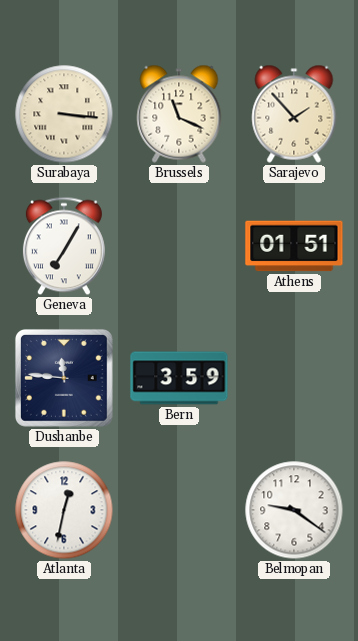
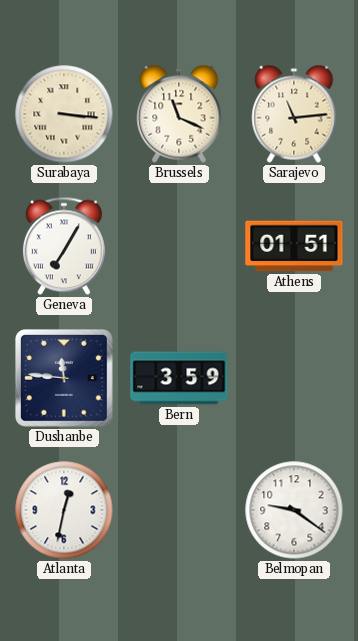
Sarajevo: 1:53 -> 11:14 (294, 114)
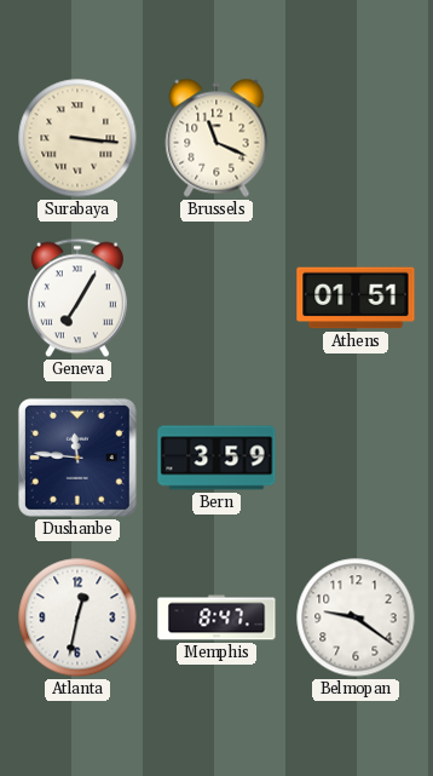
Sarajevo: 11:14 -> none (294, 114)
Memphis: none -> 8:47 (217, 617)
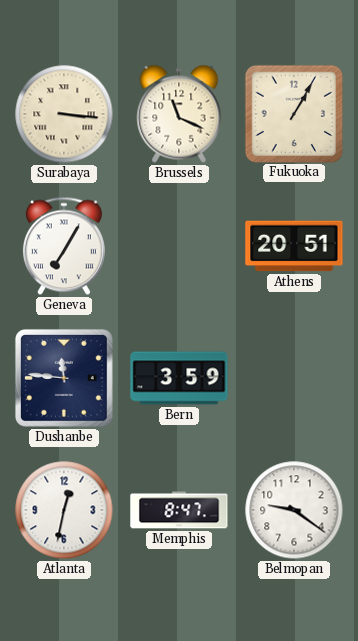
Fukuoka: none -> 1:05 (293, 113)
Athens: 01:51 -> 20:51 (294, 246)
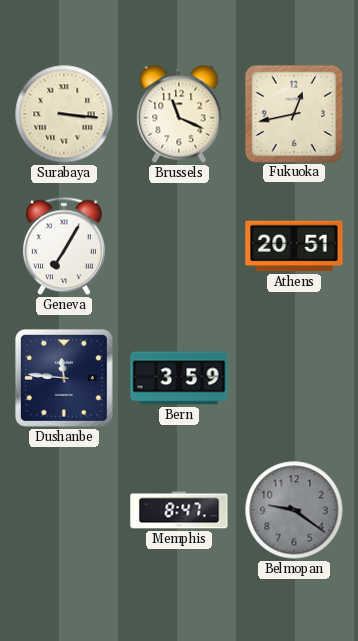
Fukuoka: 1:05 -> 12:43 (293, 113)
Atlanta: 12:32 -> none (64, 510)
Belmopan dial: white -> grey (294, 510)
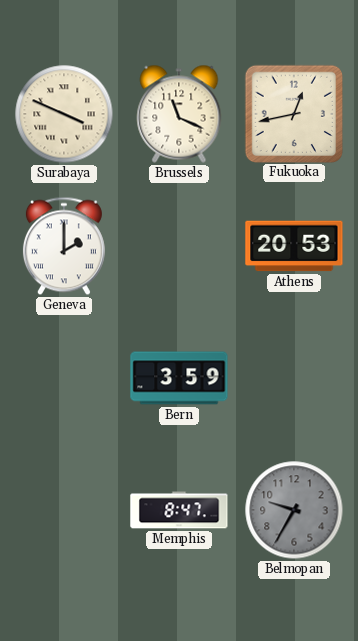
Surabaya: 3:16 -> 3:49 (64, 114)
Geneva: 7:05 -> 2:00 (64, 246)
Athens: 20:51 -> 20:53 (294, 246)
Dushanbe: 11:46 -> none (64, 378)
Belmopan: 9:21 -> 9:35 (294, 510)
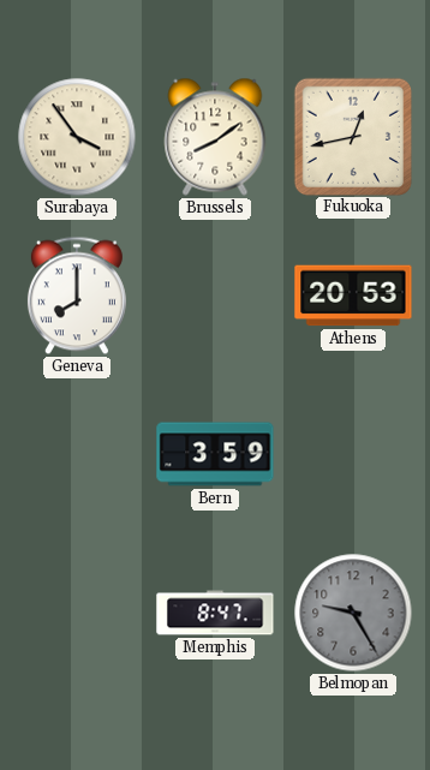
Surabaya: 3:49 -> 3:54 (77, 137)
Brussels: 11:19 -> 8:09 (215, 137)
Geneva: 2:00 -> 8:00 (77, 296)
Belmopan: 9:35 -> 9:25 (353, 613)
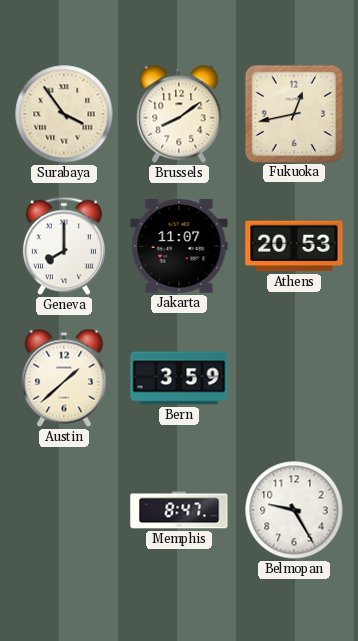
Jakarta: none -> 11:07 (179, 246)
Austin: none -> 1:38 (64, 378)
Belmopan dial: grey -> white (294, 510)
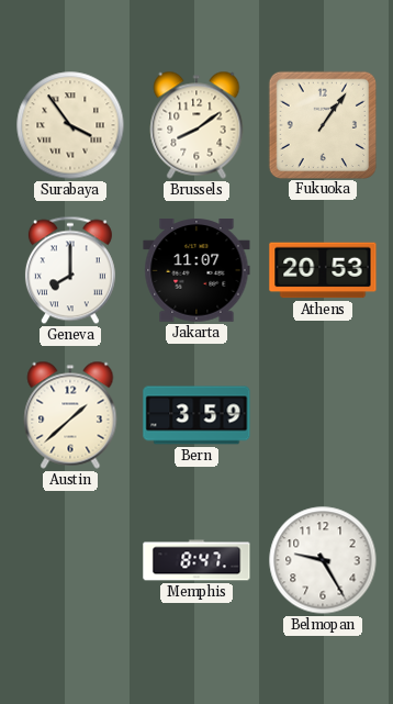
Fukuoka: 12:43 -> 1:06 (322, 124)
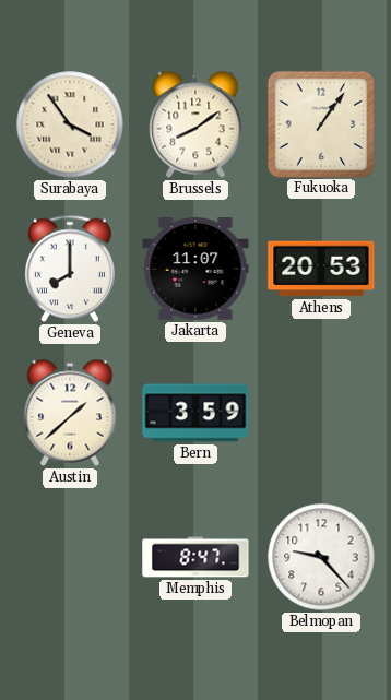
Belmopan: 9:25 -> 9:23 (321, 557)
